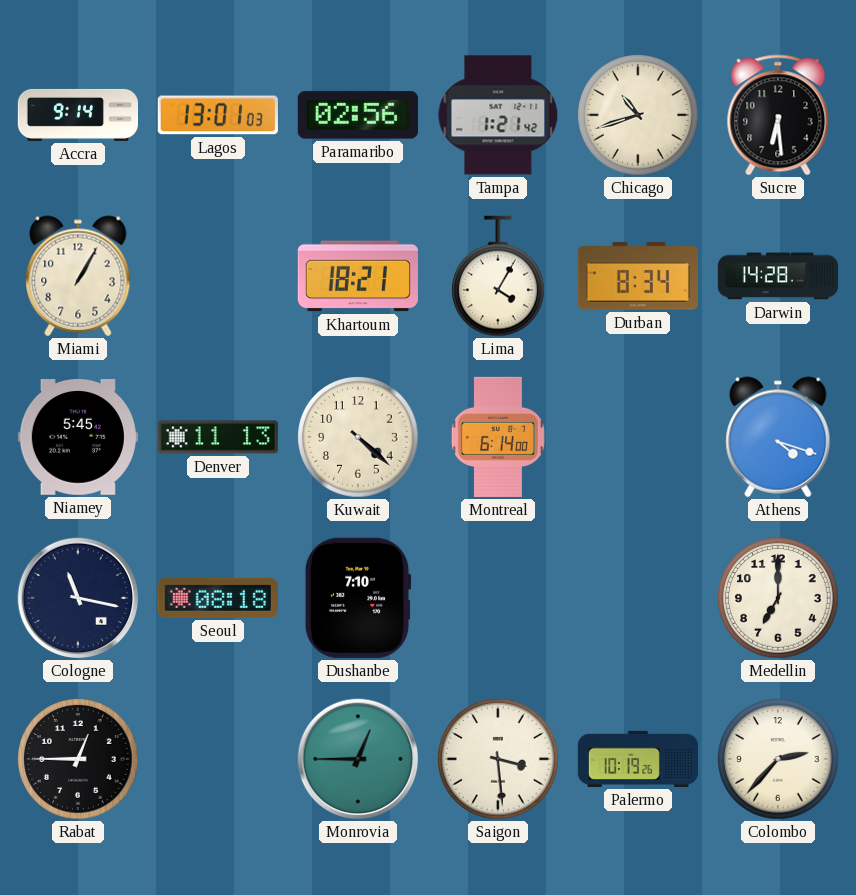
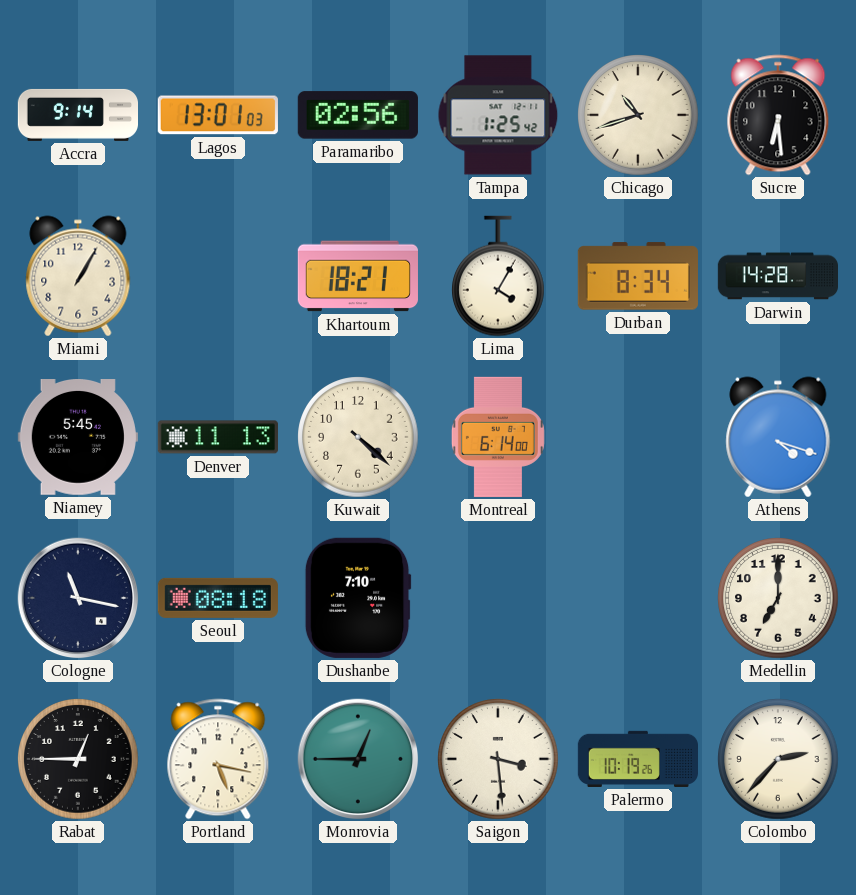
Tampa: 1:21 -> 1:25 (498, 115)
Portland: none -> 5:17 (218, 759)
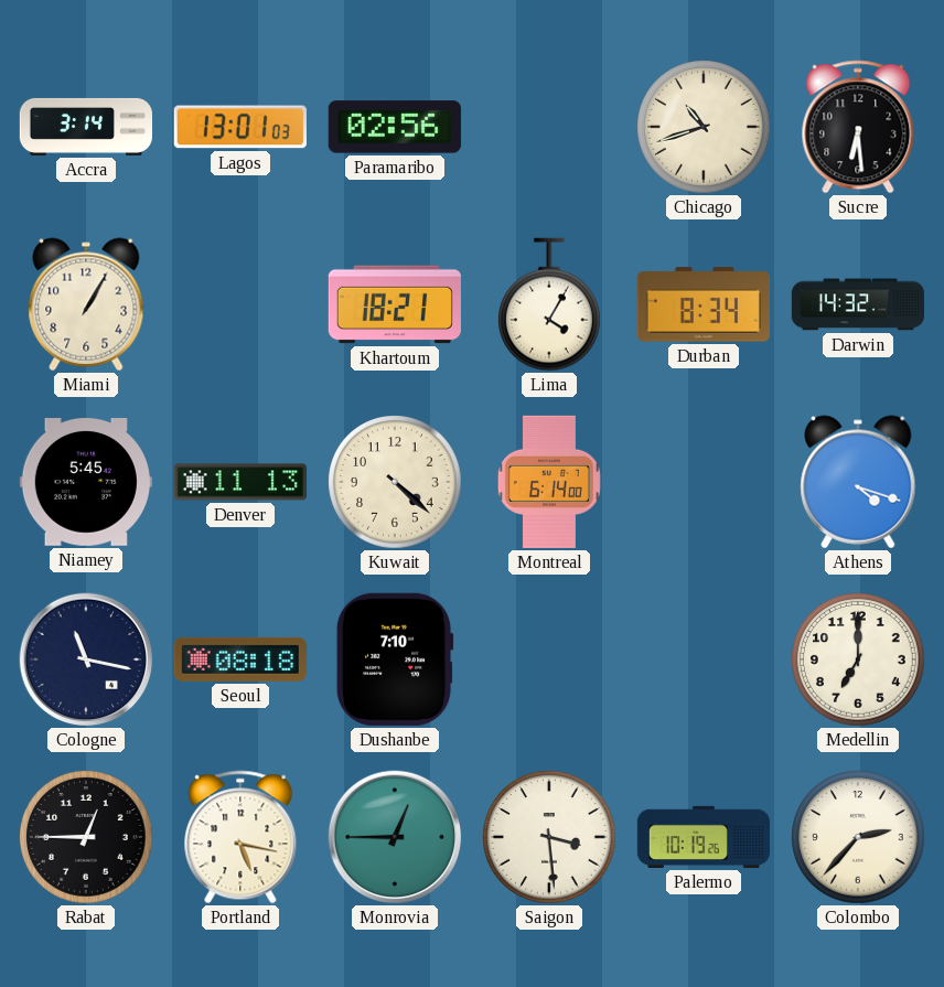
Accra: 9:14 -> 3:14 (85, 127)
Tampa: 1:25 -> none (498, 115)
Darwin: 14:28 -> 14:32 (857, 304)
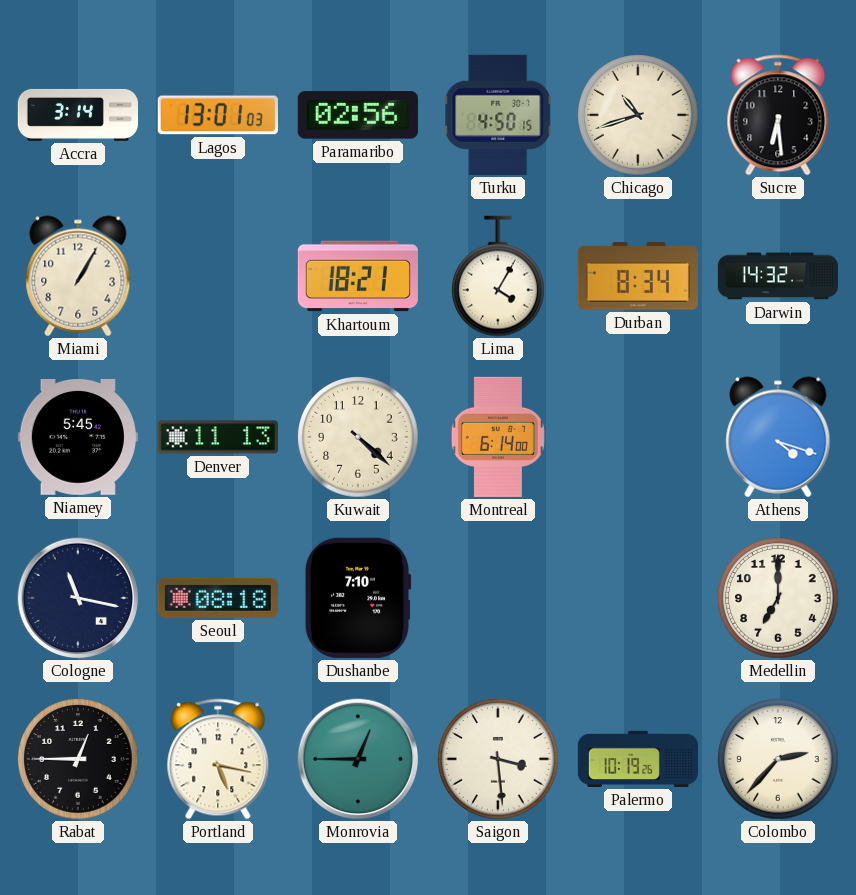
Turku: none -> 4:50 (498, 115)
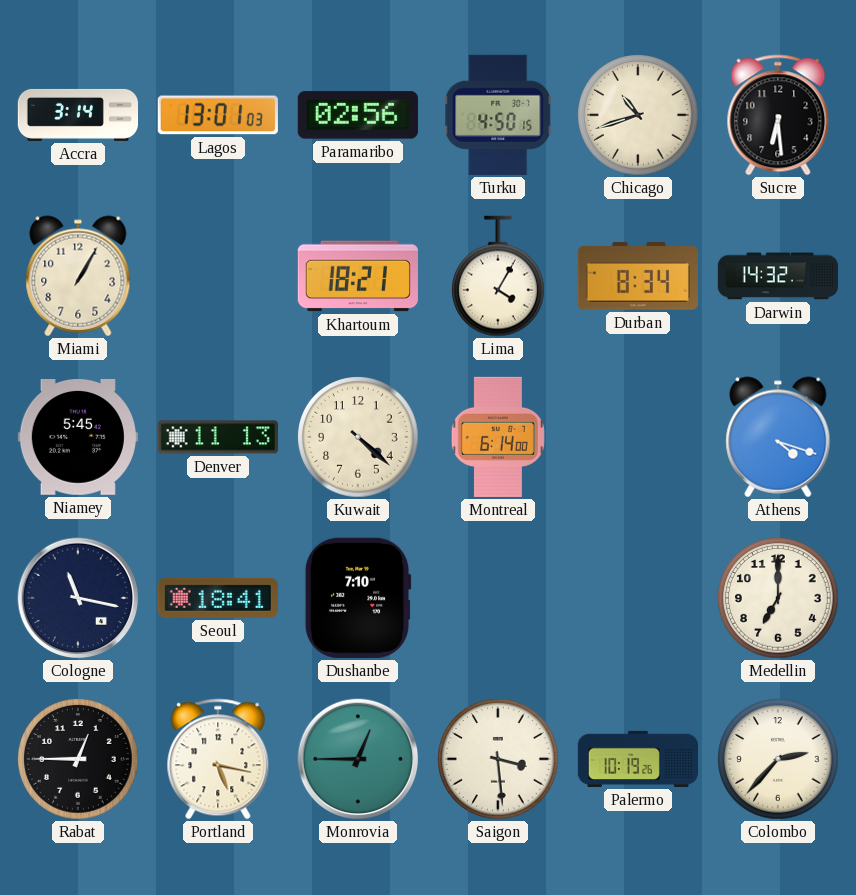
Seoul: 08:18 -> 18:41 (218, 598)
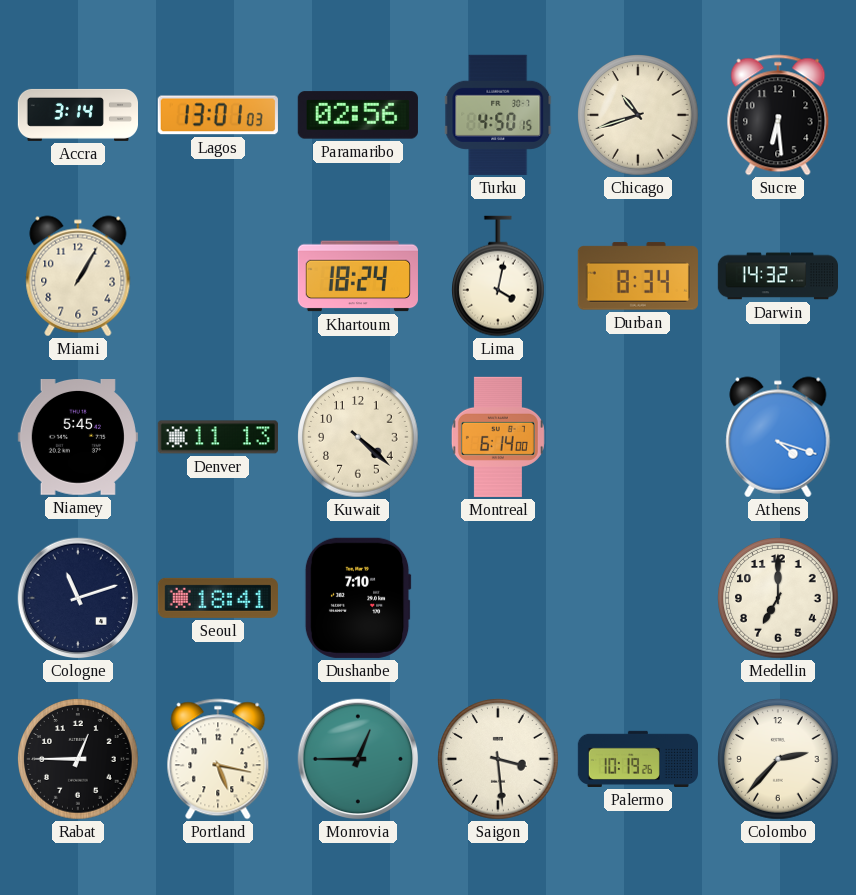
Khartoum: 18:21 -> 18:24 (358, 276)
Lima: 4:05 -> 4:02 (499, 276)
Cologne: 11:17 -> 11:12 (78, 598)
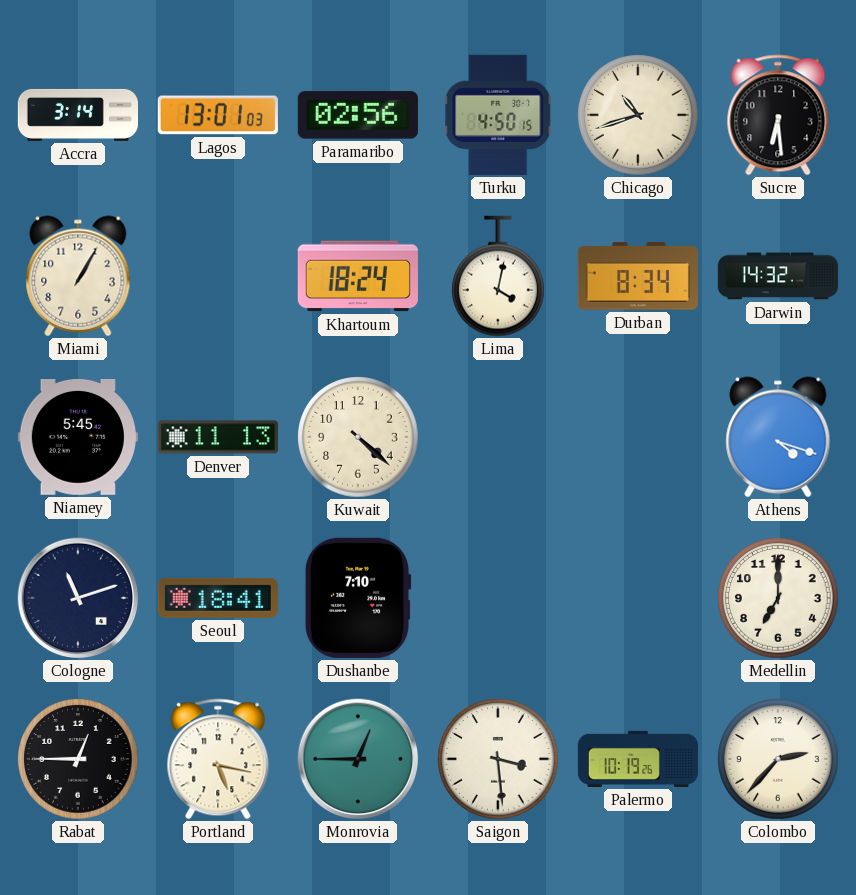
Montreal: 6:14 -> none (498, 437)
